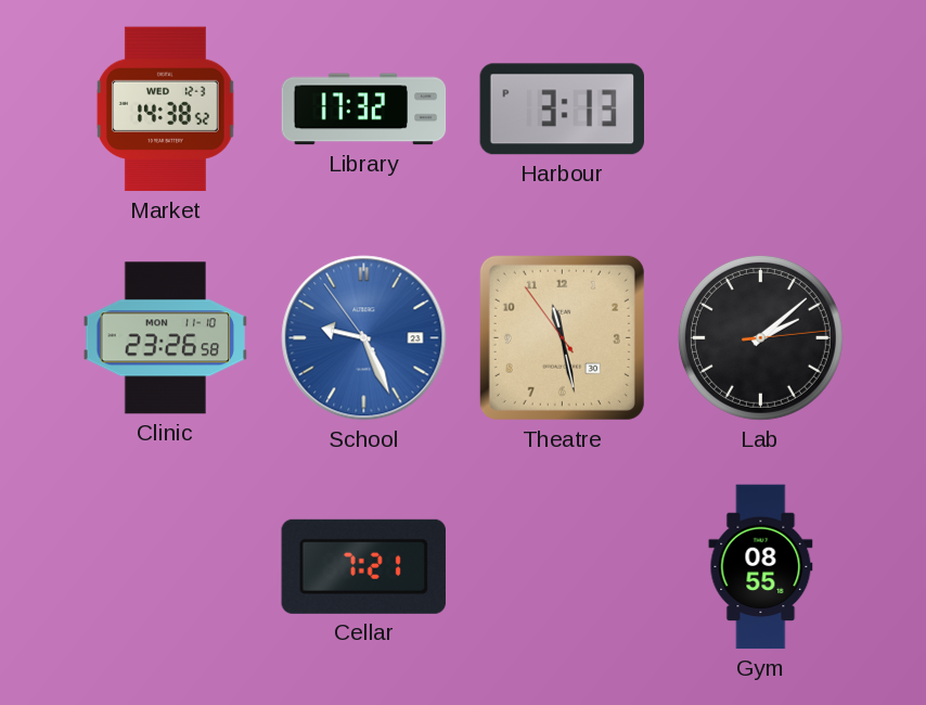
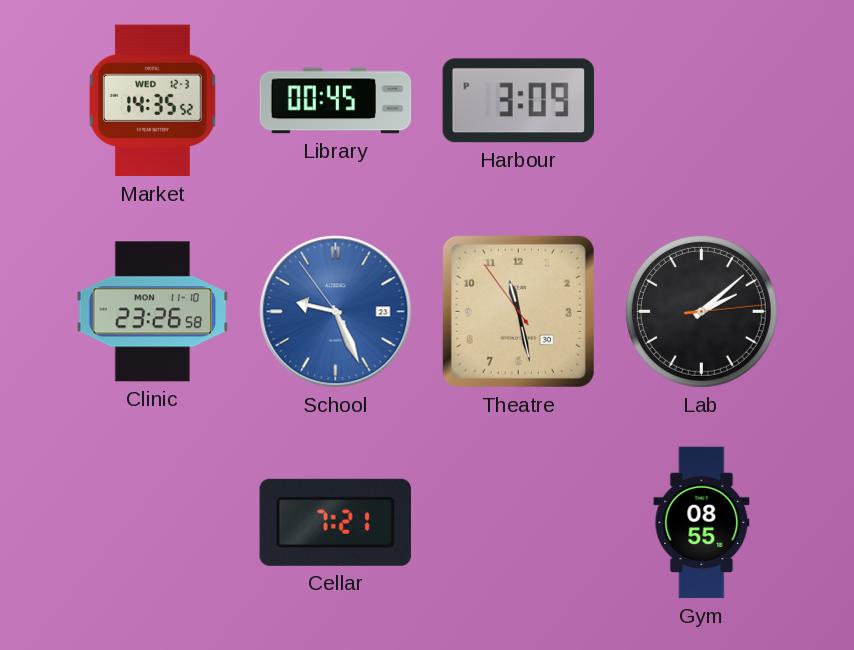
Market: 14:38 -> 14:35 (152, 101)
Library: 17:32 -> 00:45 (336, 101)
Harbour: 3:13 -> 3:09 (518, 101)
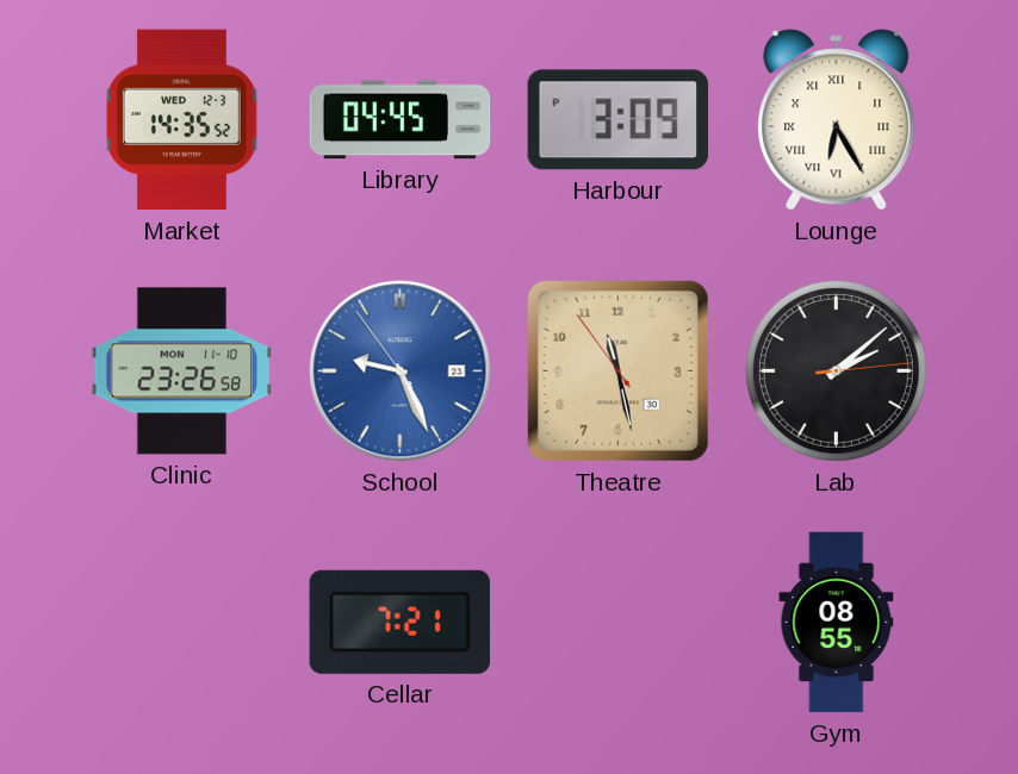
Library: 00:45 -> 04:45 (401, 120)
Lounge: none -> 6:25 (837, 120)
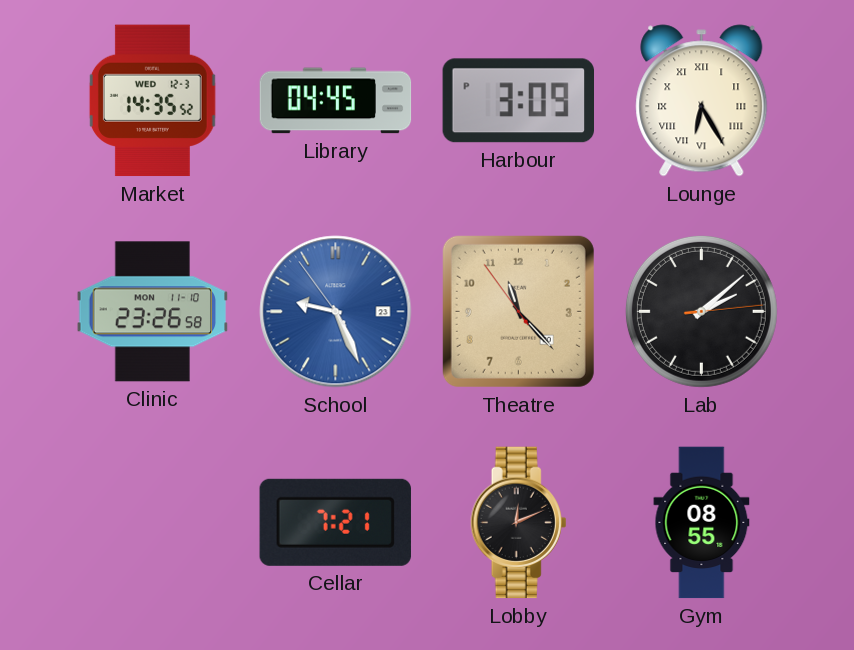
Theatre: 11:27 -> 11:22 (518, 311)
Lobby: none -> 12:11 (519, 523)
